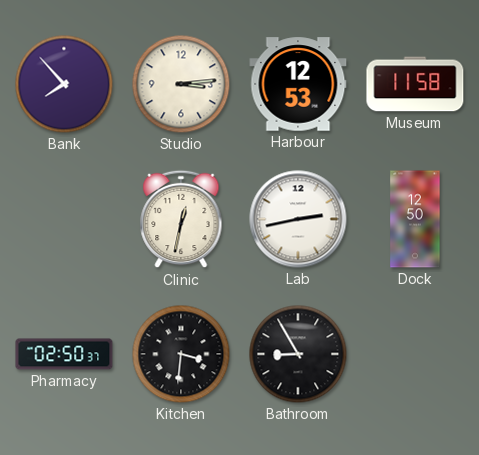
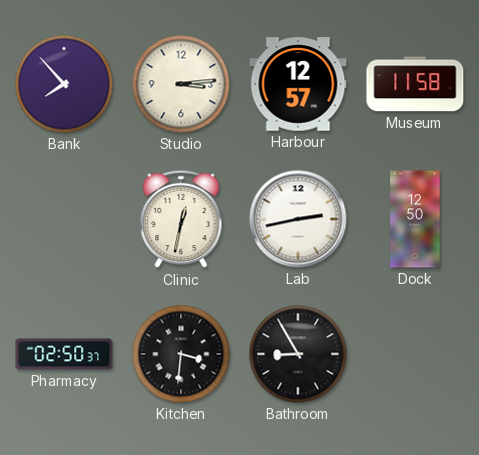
Harbour: 12:53 -> 12:57 (298, 84)
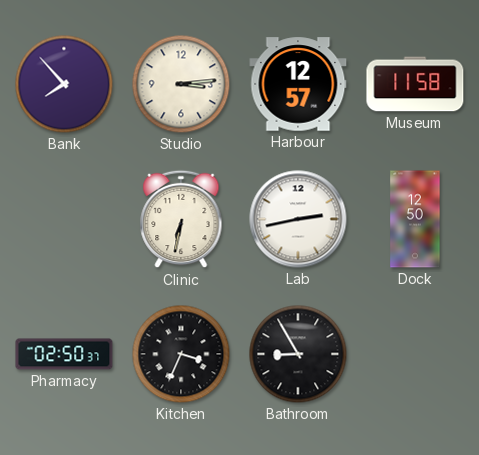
Clinic: 12:32 -> 6:32 (181, 219)
Kitchen: 3:31 -> 3:34 (181, 354)
